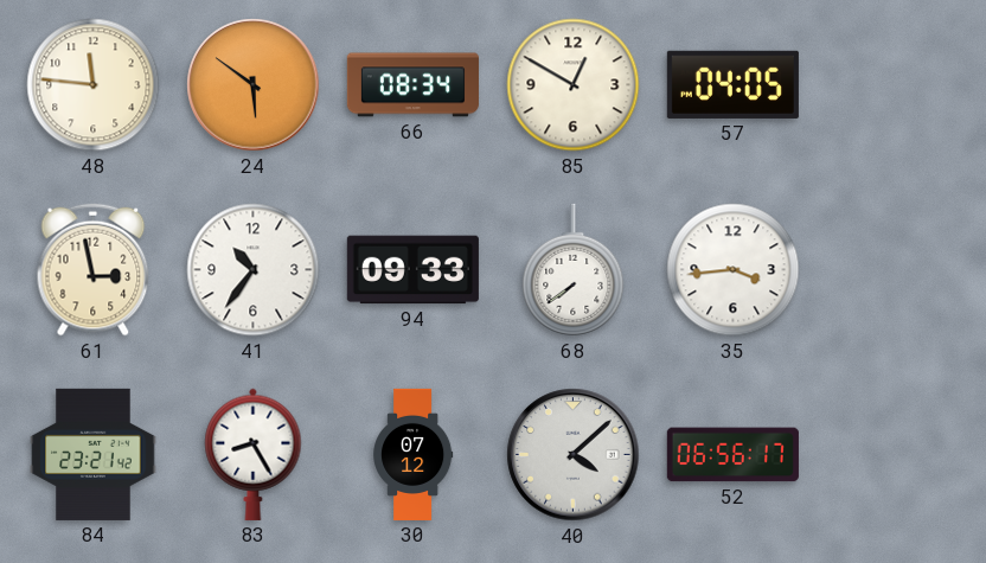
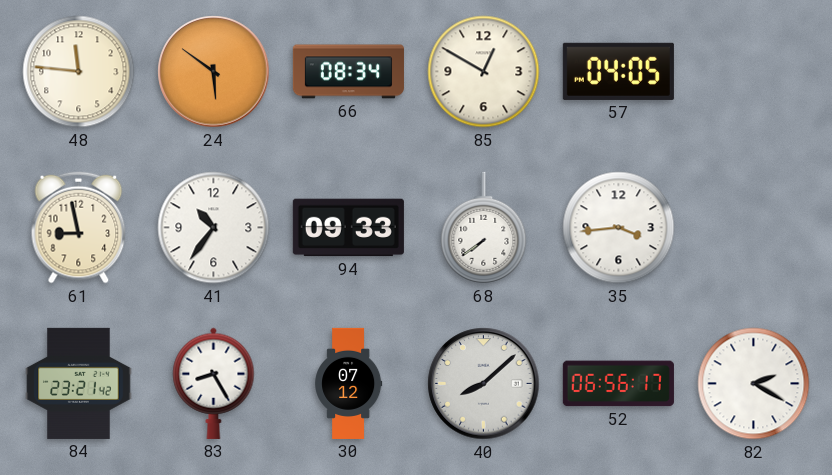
61: 2:58 -> 8:58 (79, 228)
40: 4:08 -> 8:08 (484, 384)
82: none -> 2:20 (754, 384)
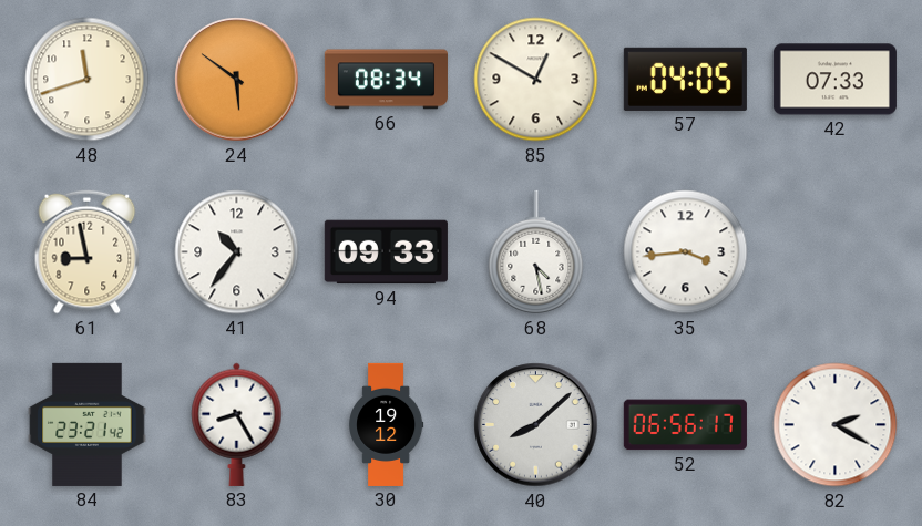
48: 11:46 -> 11:42 (88, 80)
42: none -> 07:33 (834, 80)
68: 7:39 -> 4:28 (536, 252)
30: 07:12 -> 19:12 (387, 424)
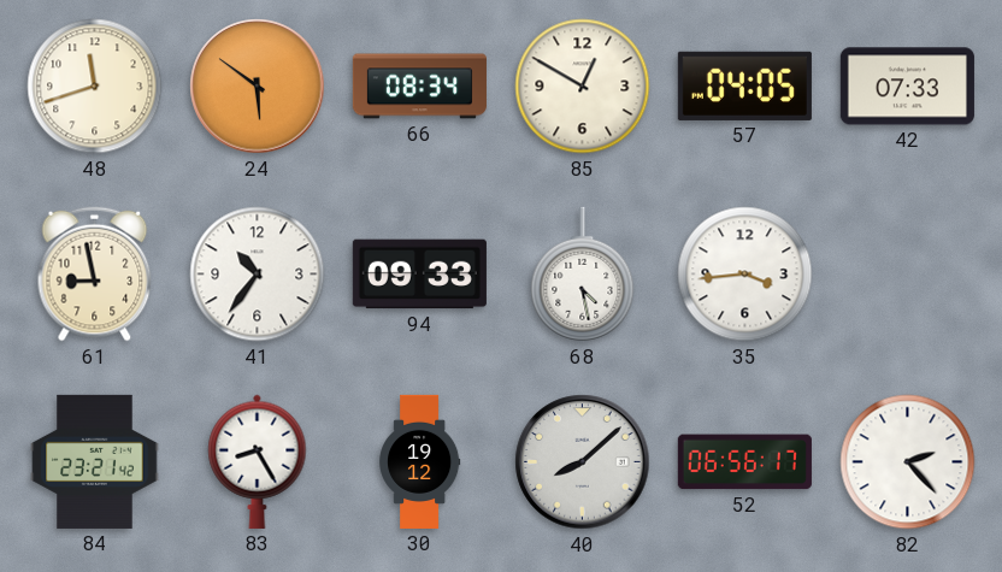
82: 2:20 -> 2:23 (908, 462)
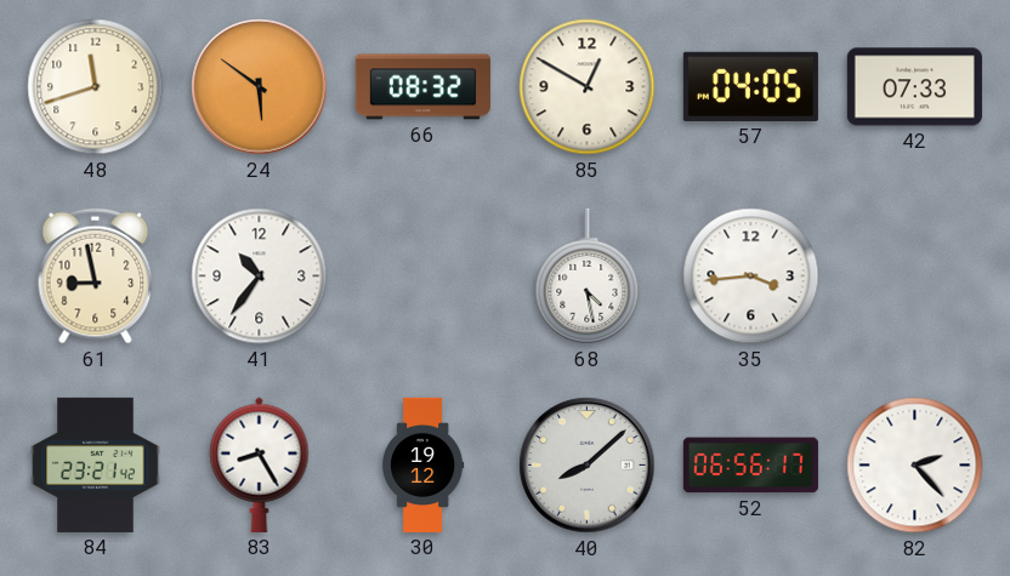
66: 08:34 -> 08:32 (422, 87)
94: 09:33 -> none (419, 275)
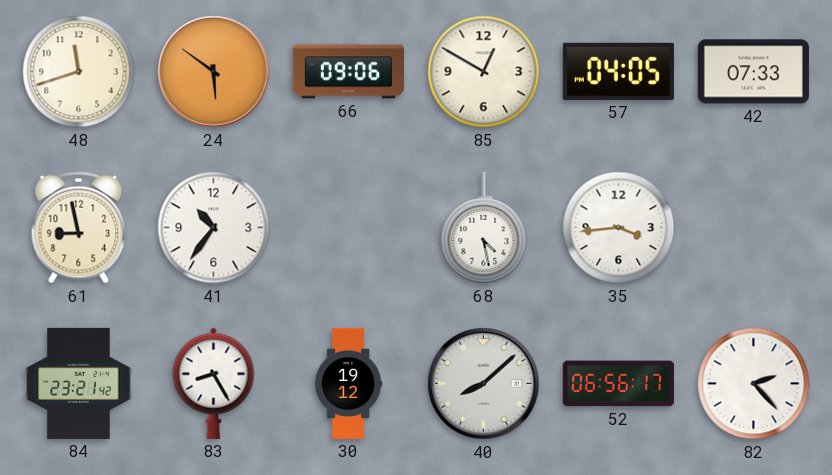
66: 08:32 -> 09:06 (348, 72)
